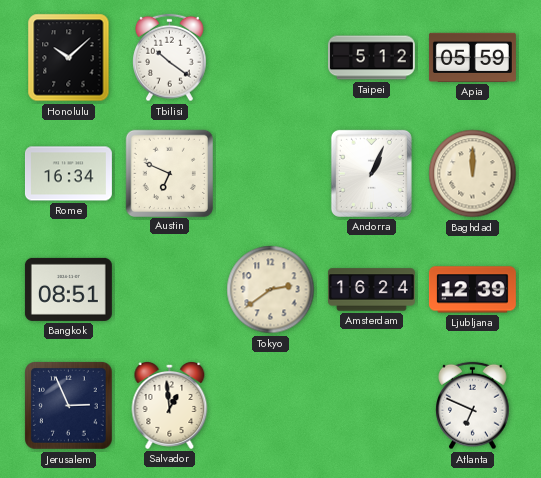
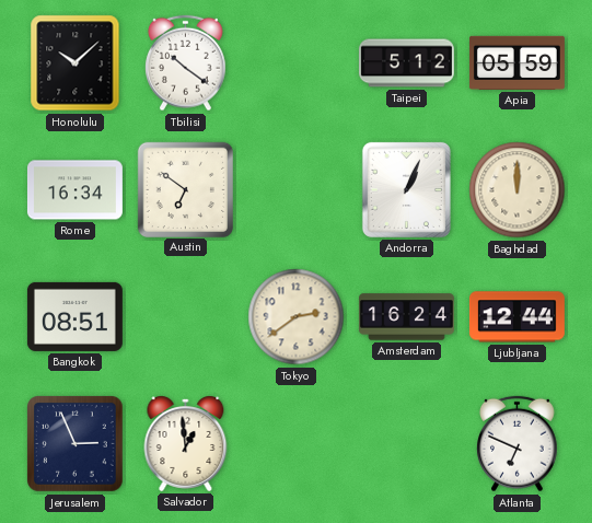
Austin: 6:49 -> 6:51 (185, 189)
Ljubljana: 12:39 -> 12:44 (516, 317)
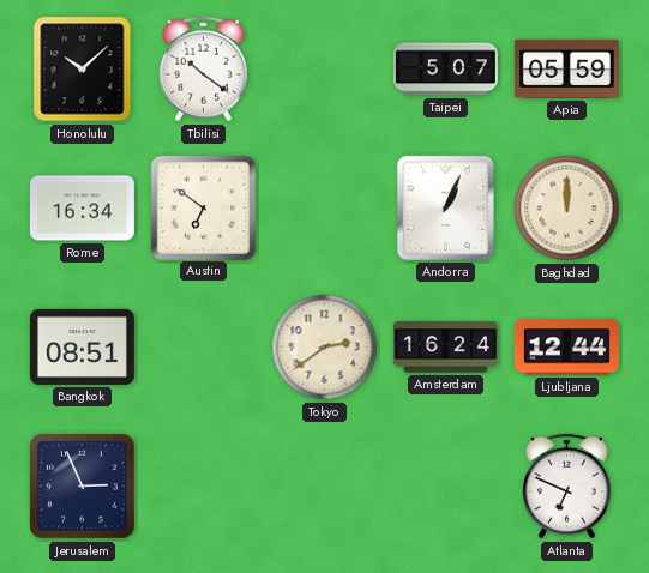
Taipei: 5:12 -> 5:07 (445, 70)
Salvador: 12:59 -> none (186, 443)
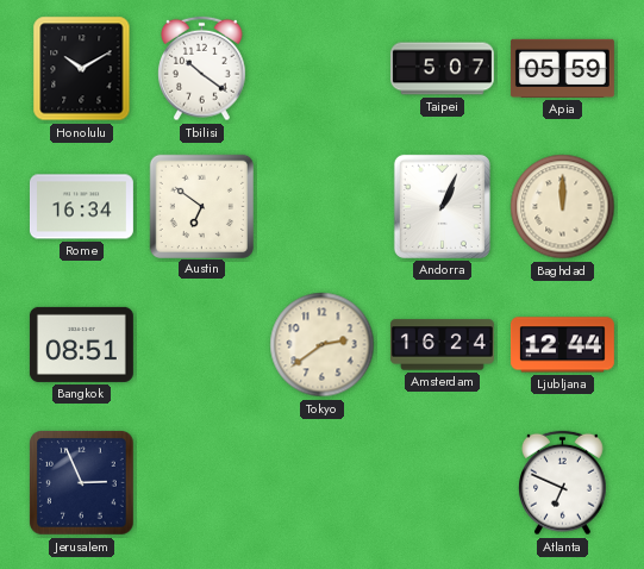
Honolulu: 10:08 -> 10:10 (82, 69)
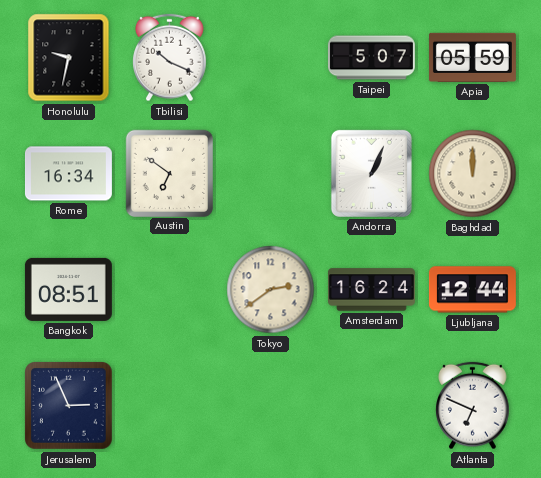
Honolulu: 10:10 -> 9:32 (69, 58)
Tbilisi: 10:21 -> 10:19 (170, 58)
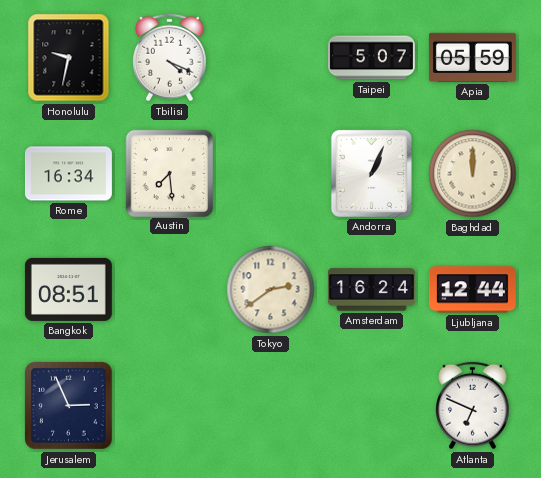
Tbilisi: 10:19 -> 4:19 (170, 58)
Austin: 6:51 -> 7:29 (169, 173)
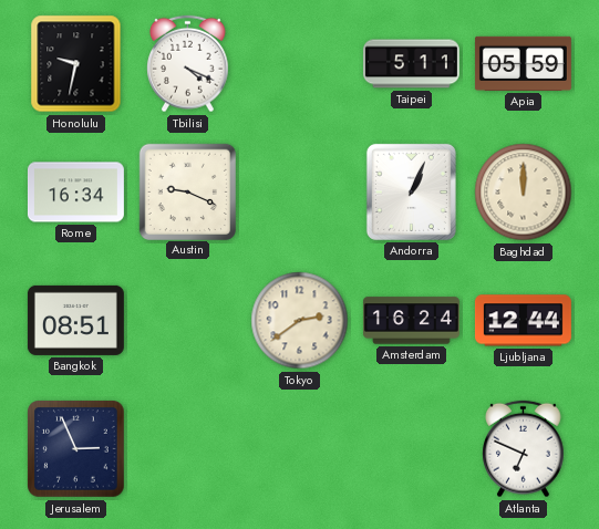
Taipei: 5:07 -> 5:11 (411, 64)
Austin: 7:29 -> 9:19 (187, 191)
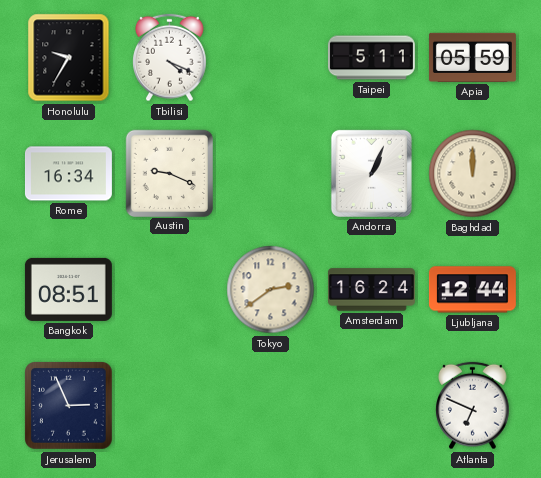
Honolulu: 9:32 -> 9:35 (69, 58)
